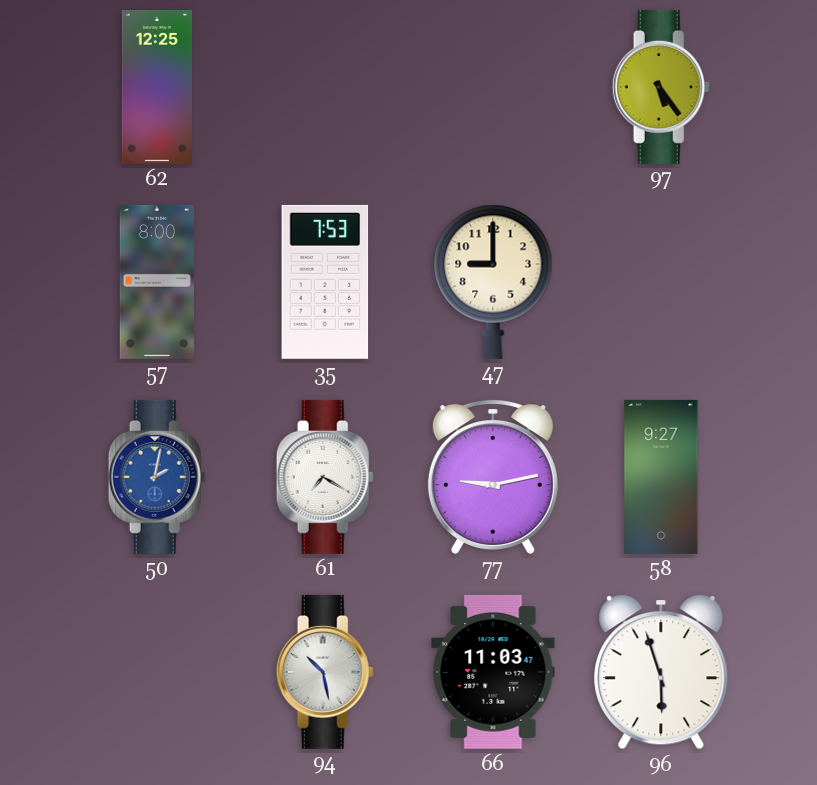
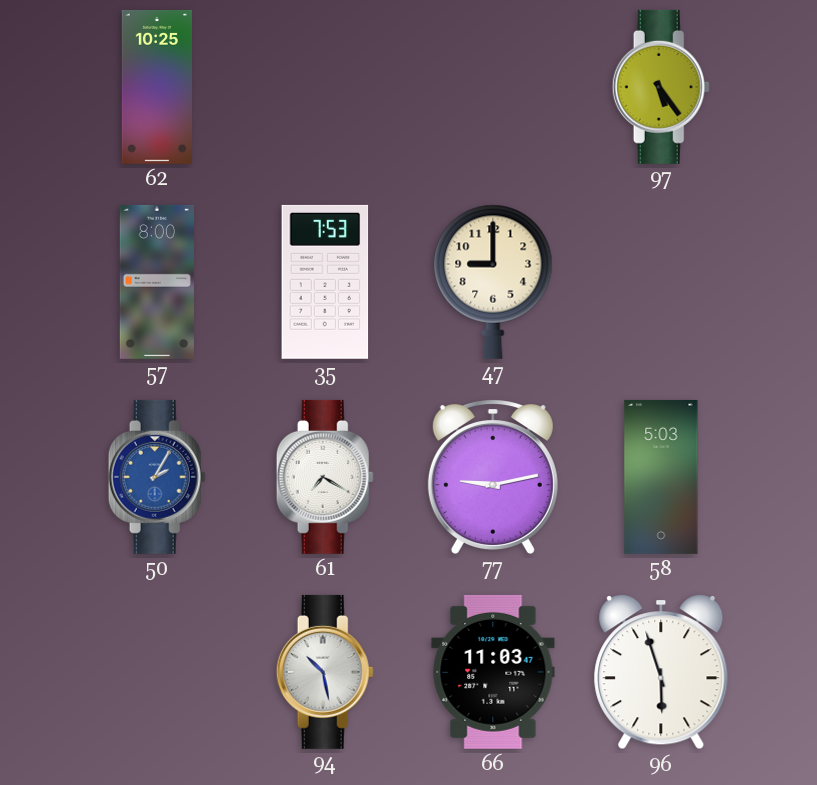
62: 12:25 -> 10:25 (157, 87)
50: 2:02 -> 2:05 (157, 477)
58: 9:27 -> 5:03 (661, 477)
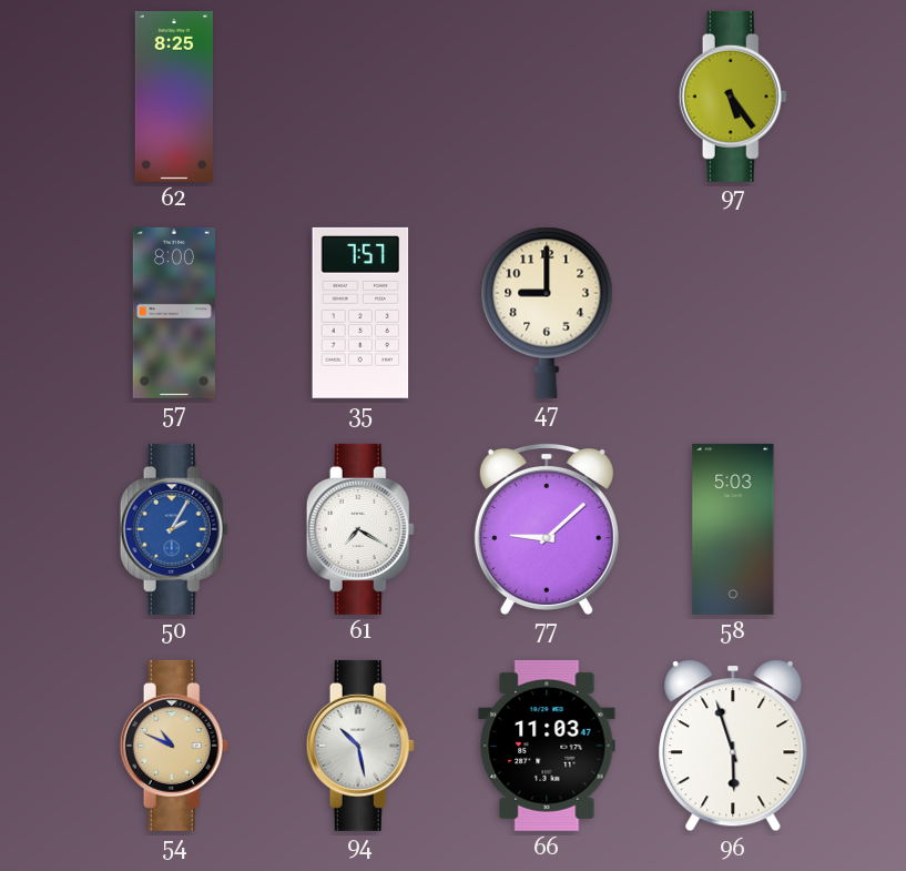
62: 10:25 -> 8:25 (174, 97)
35: 7:53 -> 7:57 (360, 313)
77: 9:13 -> 9:08 (547, 529)
54: none -> 10:49 (174, 746)
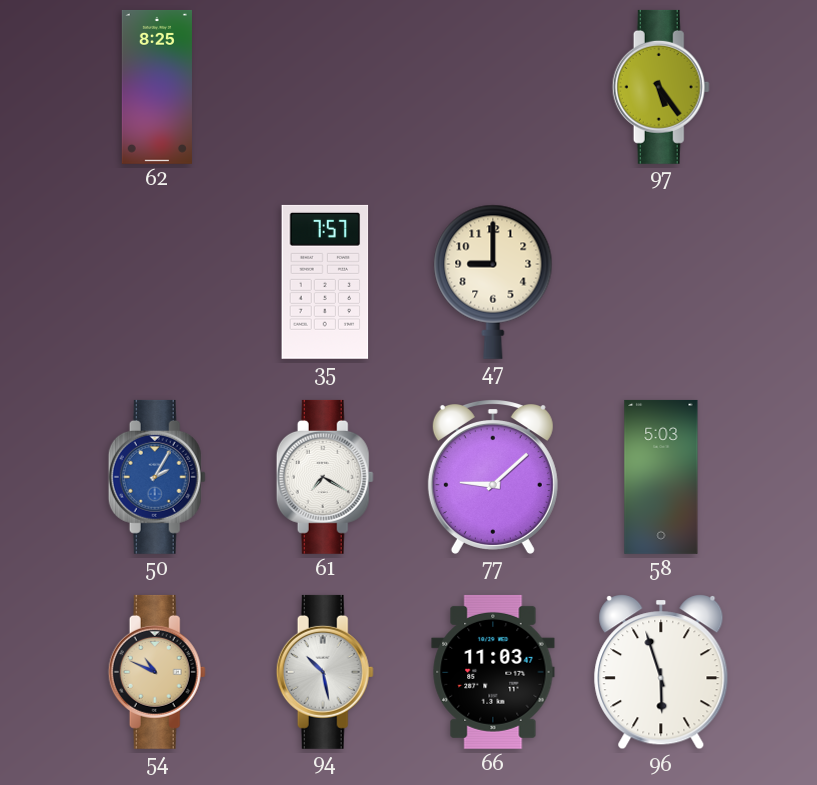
57: 8:00 -> none (174, 313)
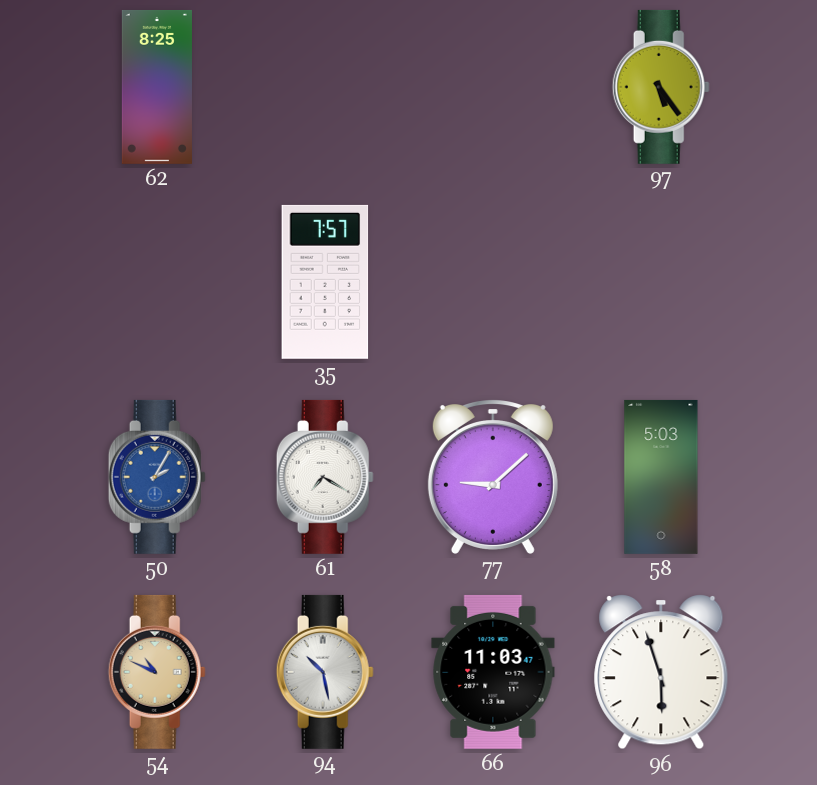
47: 9:00 -> none (493, 282)
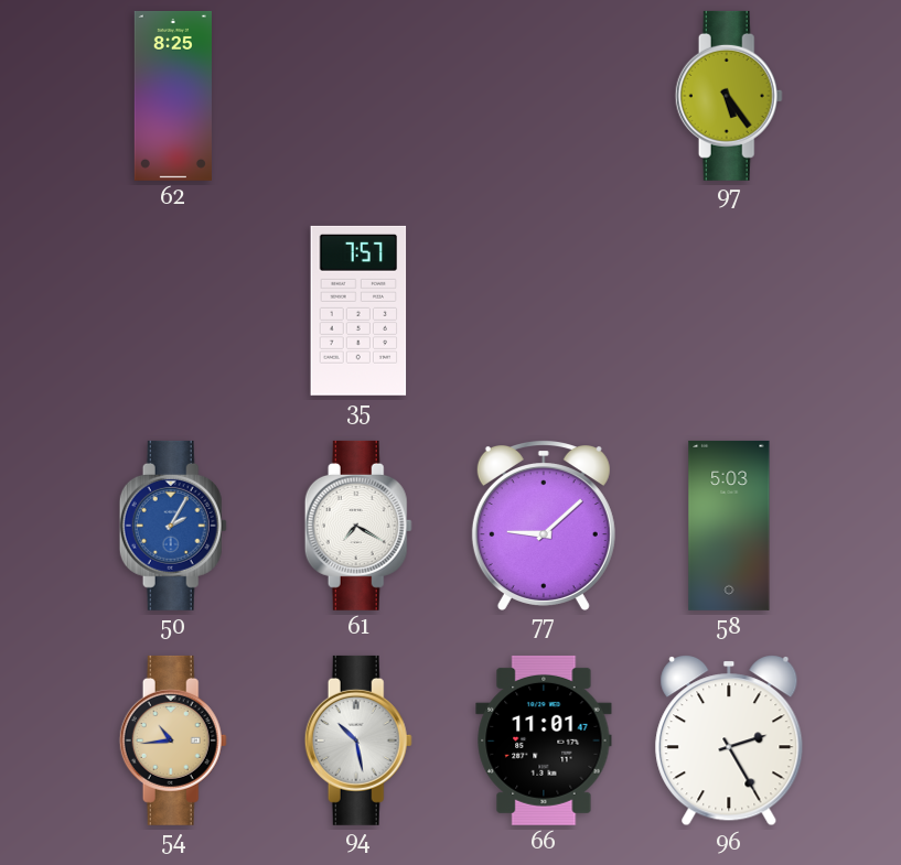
54: 10:49 -> 10:44 (173, 740)
66: 11:03 -> 11:01 (544, 740)
96: 5:57 -> 2:25 (729, 740)
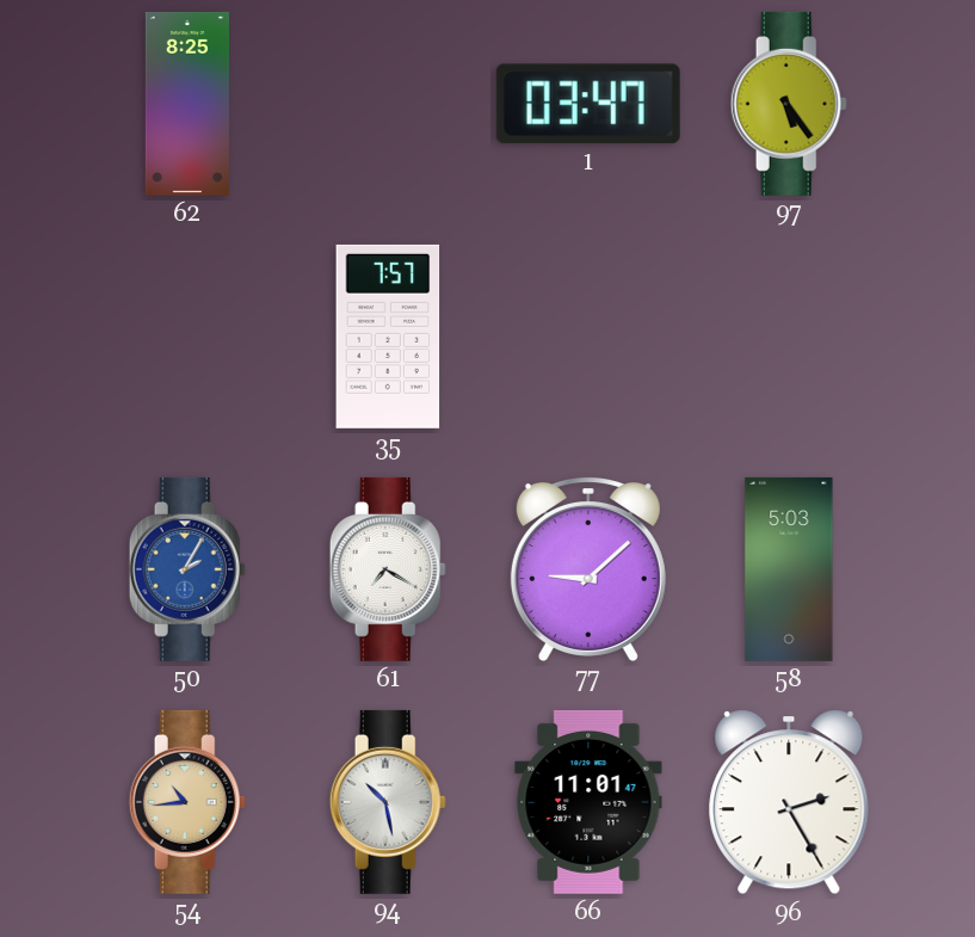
1: none -> 03:47 (588, 104)
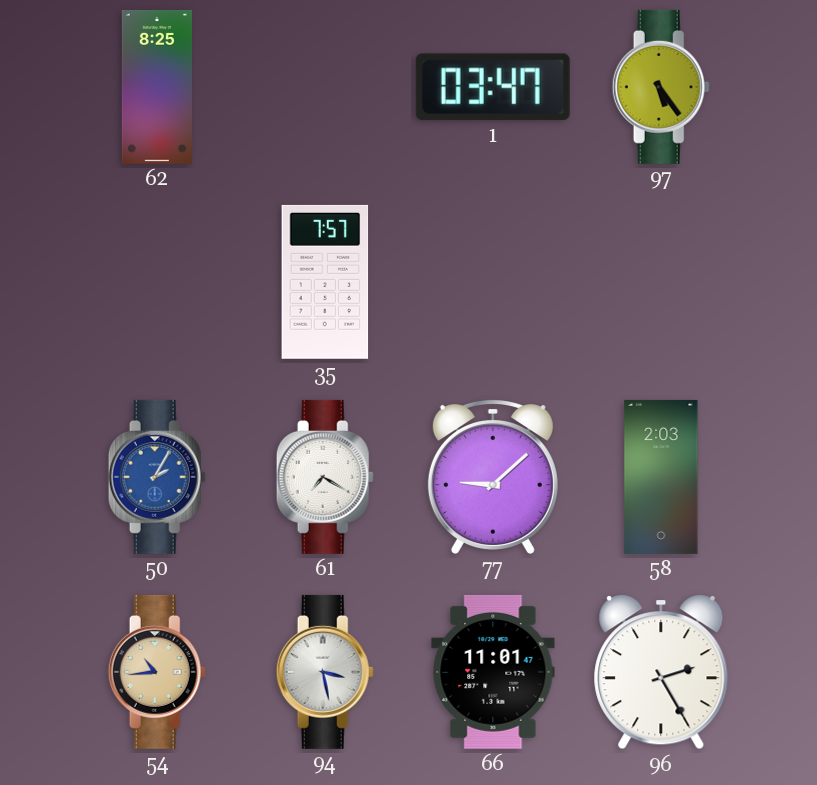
58: 5:03 -> 2:03 (661, 477)
94: 10:28 -> 3:28 (325, 672)
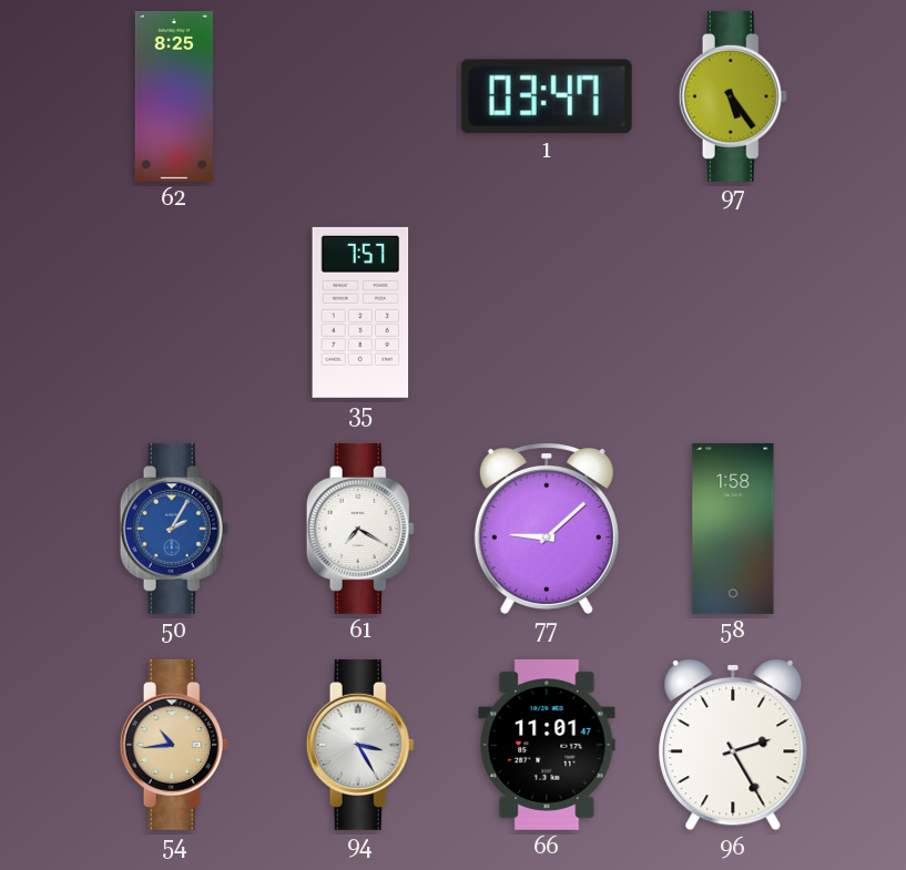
58: 2:03 -> 1:58 (733, 529)
94: 3:28 -> 3:25 (360, 745)
